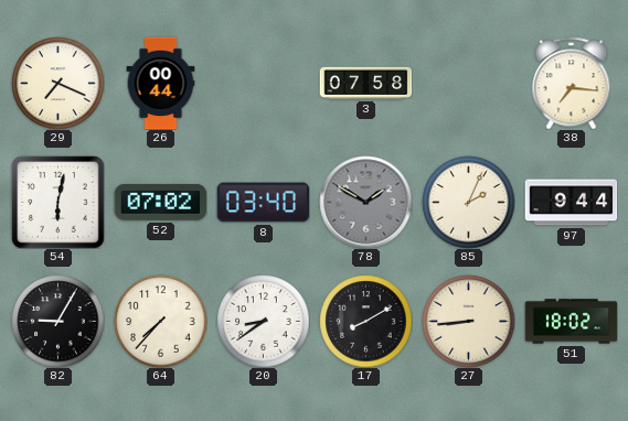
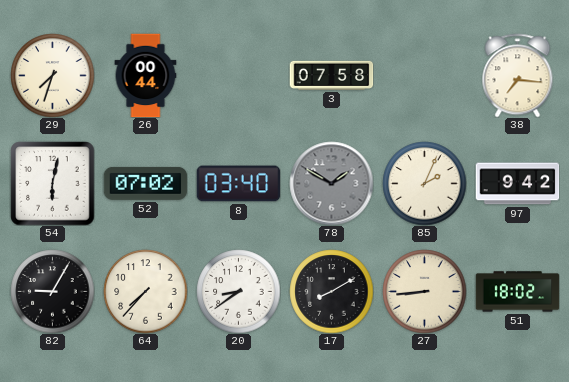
29: 7:19 -> 7:33 (52, 75)
97: 9:44 -> 9:42 (517, 184)
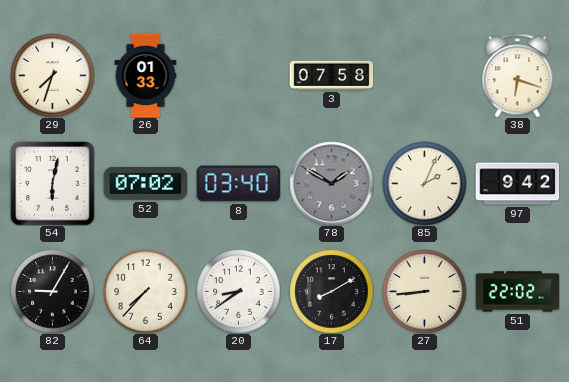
26: 00:44 -> 01:33 (146, 75)
38: 7:16 -> 6:18 (518, 75)
51: 18:02 -> 22:02 (517, 292)
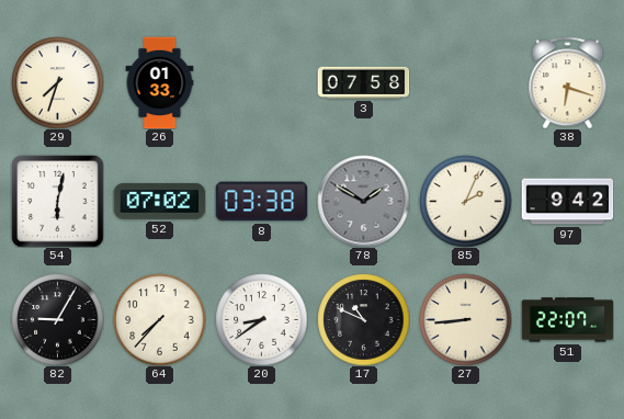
8: 03:40 -> 03:38 (261, 202)
17: 8:10 -> 10:49 (363, 319)
51: 22:02 -> 22:07 (567, 320)
